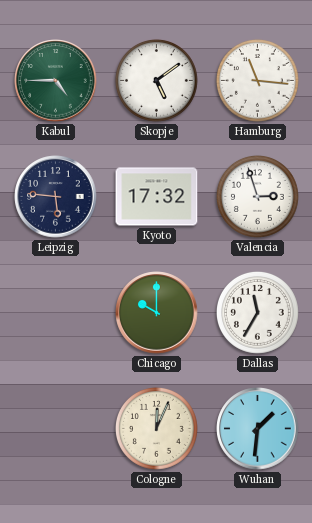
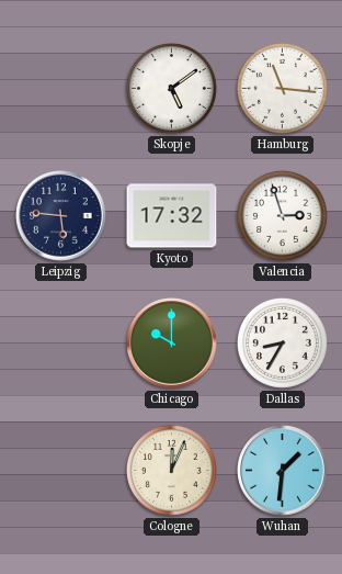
Kabul: 4:45 -> none (56, 81)
Dallas: 11:35 -> 8:35 (282, 342)
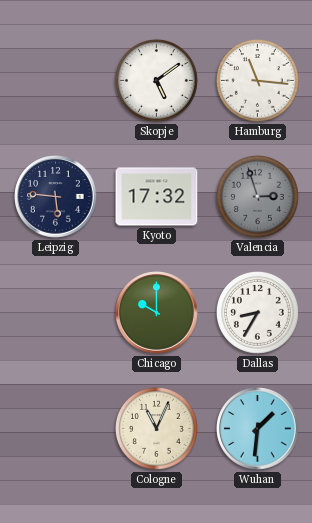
Valencia dial: white -> grey (257, 196)
Cologne: 12:04 -> 11:04 (156, 428)
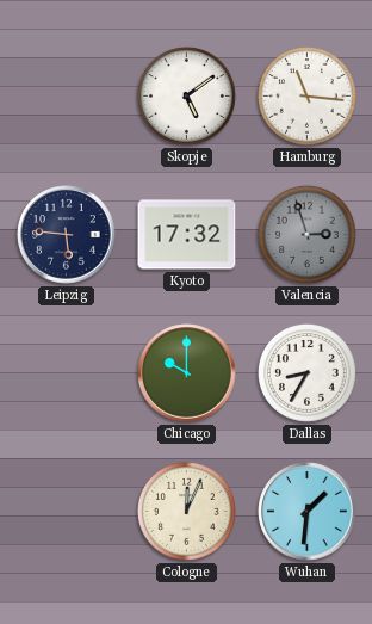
Cologne: 11:04 -> 12:04 (186, 511)
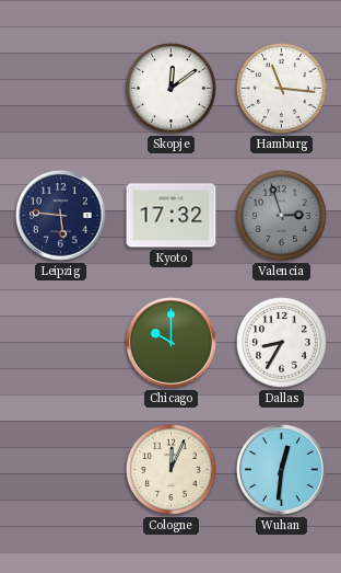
Skopje: 5:09 -> 12:09 (170, 88)
Wuhan: 1:31 -> 12:31 (282, 470)
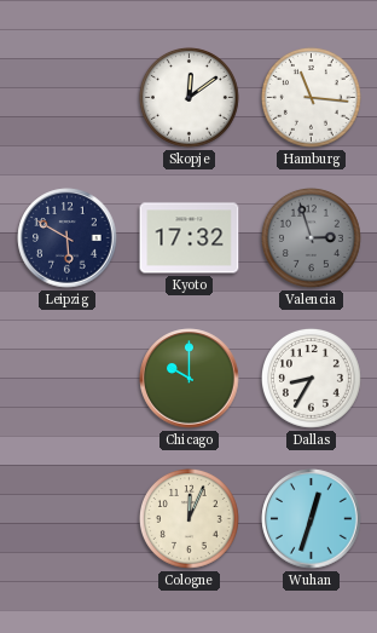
Leipzig: 5:46 -> 5:50 (68, 238)
Wuhan: 12:31 -> 12:33 (312, 519)
